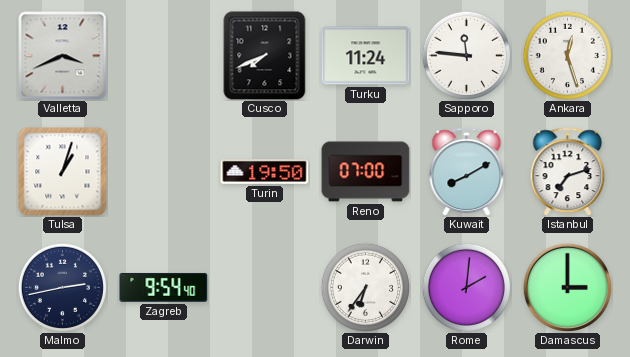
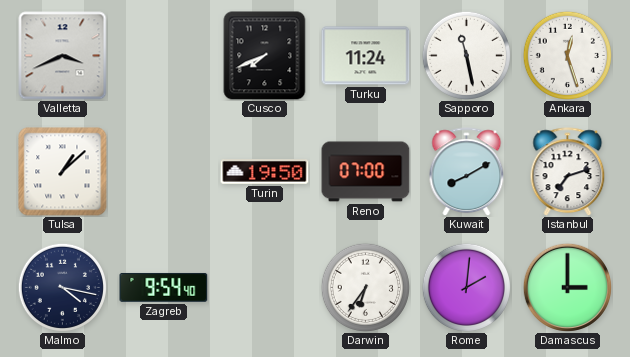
Sapporo: 11:46 -> 11:28 (466, 55)
Tulsa: 1:03 -> 1:08 (63, 172)
Malmo: 2:43 -> 4:17 (62, 287)
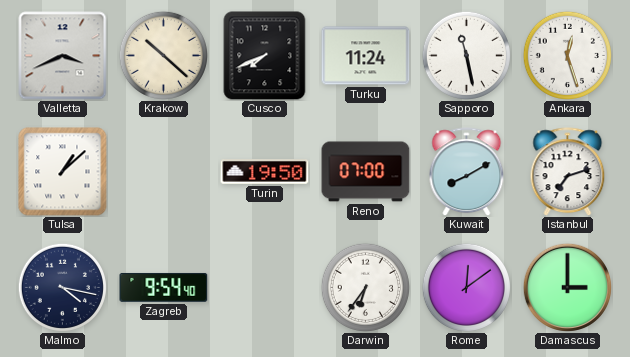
Krakow: none -> 10:22 (163, 55)
Rome: 2:01 -> 12:09 (466, 287)
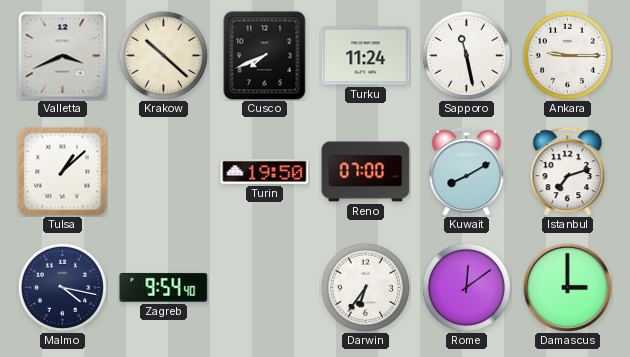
Ankara: 12:27 -> 9:15 (567, 55)
